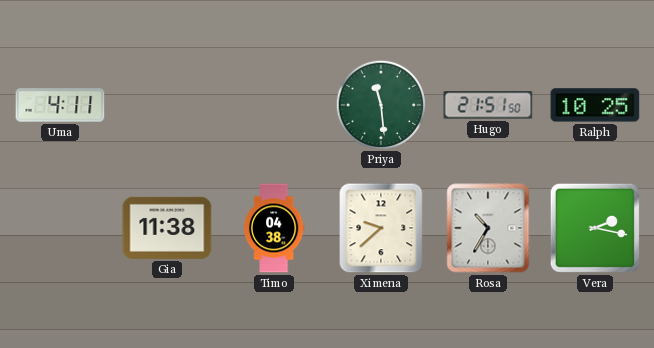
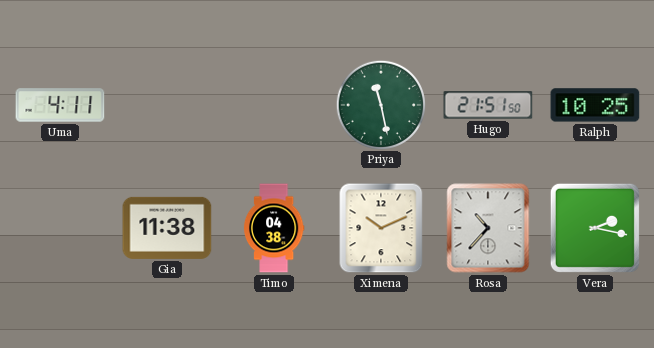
Priya: 11:29 -> 11:28 (380, 104)
Ximena: 9:38 -> 10:11 (381, 228)
Rosa: 10:35 -> 10:37 (488, 228)
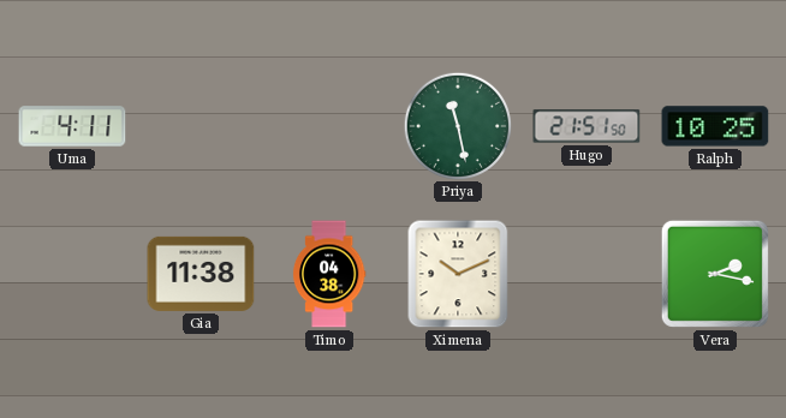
Rosa: 10:37 -> none (488, 228)
